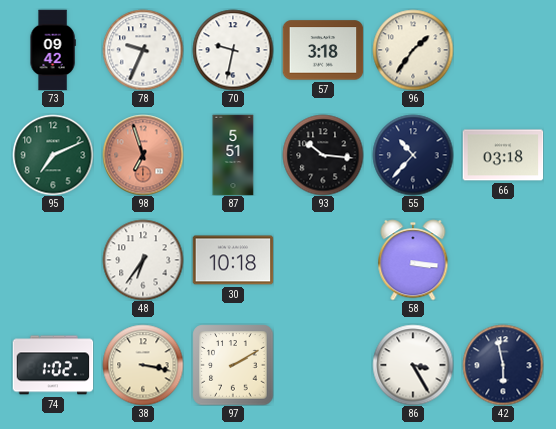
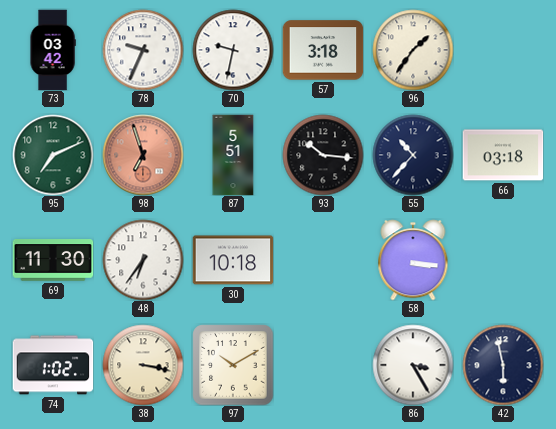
73: 09:42 -> 03:42 (53, 50)
69: none -> 11:30 (53, 260)
97: 2:10 -> 10:10 (233, 365)
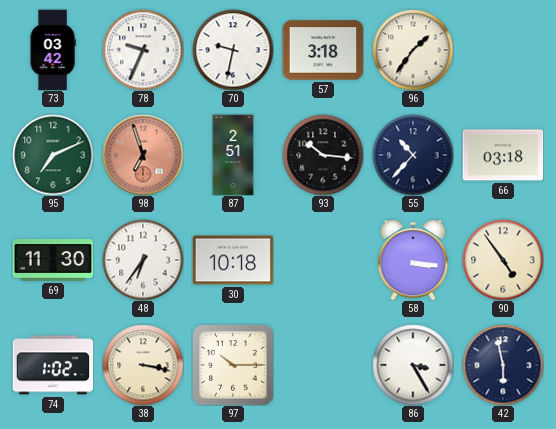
87: 5:51 -> 2:51 (233, 155)
90: none -> 4:54 (503, 260)
97: 10:10 -> 10:15 (233, 365)
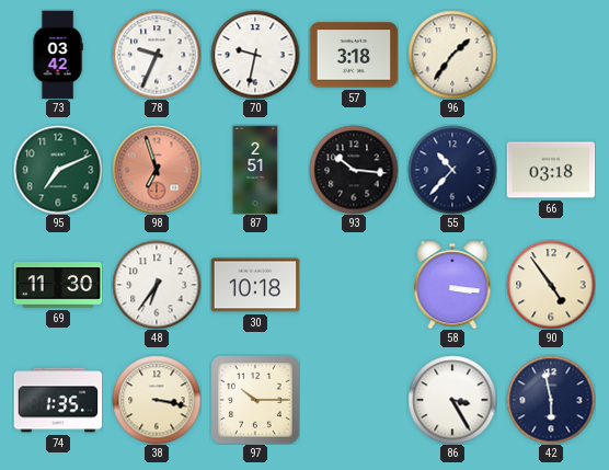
74: 1:02 -> 1:35 (58, 400)
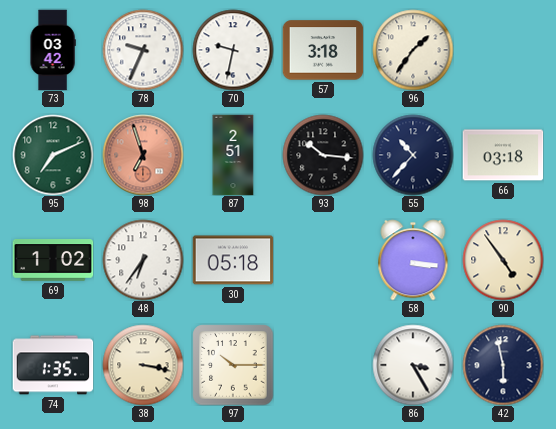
69: 11:30 -> 1:02 (53, 260)
30: 10:18 -> 05:18 (233, 260)
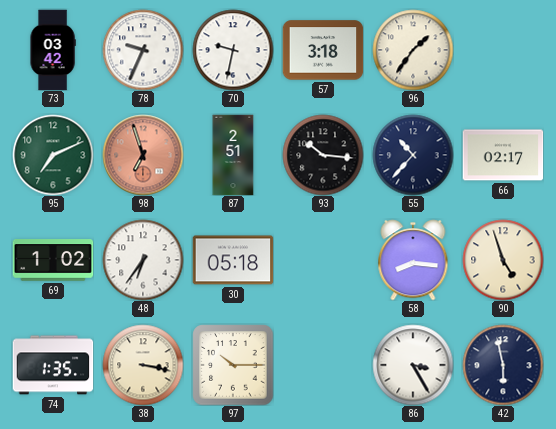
66: 03:18 -> 02:17 (503, 155)
58: 3:16 -> 8:16 (413, 260)
90: 4:54 -> 4:57 (503, 260)
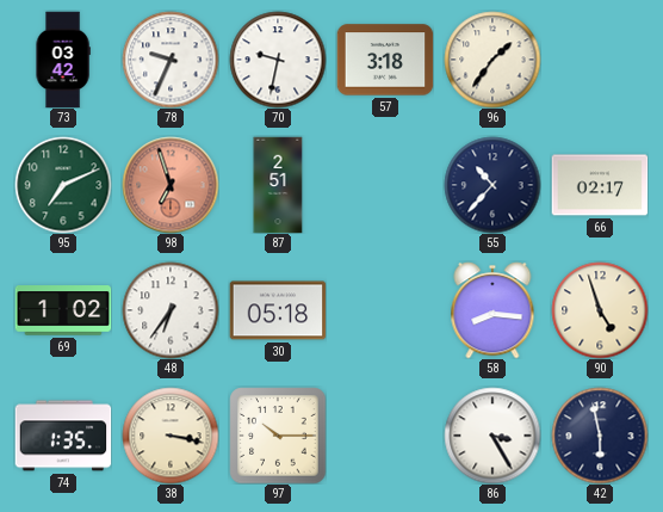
93: 10:16 -> none (323, 155)
